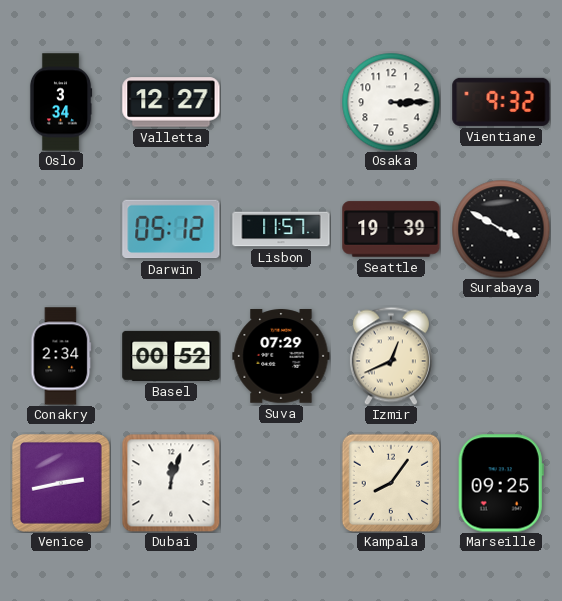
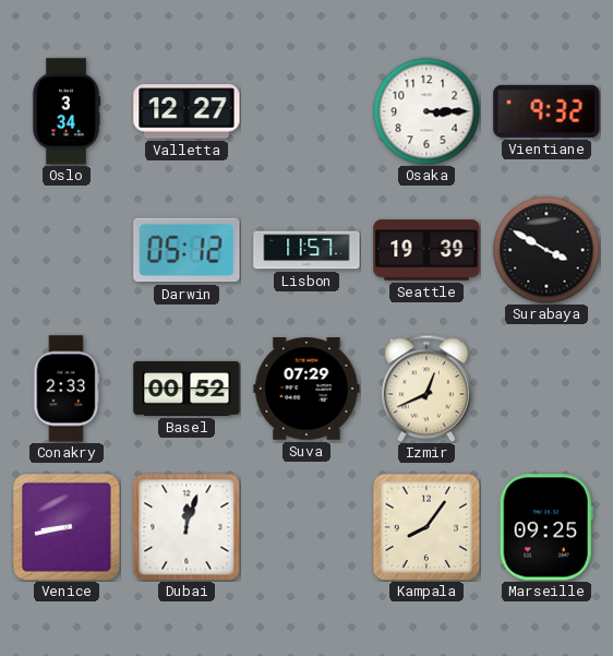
Conakry: 2:34 -> 2:33 (67, 389)
Venice: 2:43 -> 8:43 (67, 527)
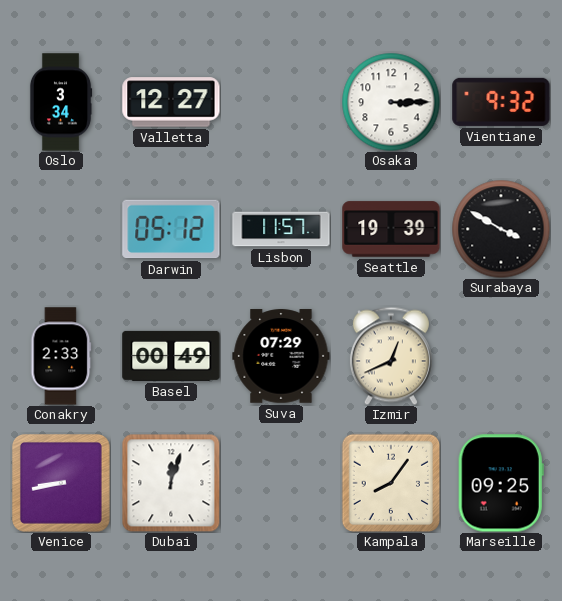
Basel: 00:52 -> 00:49 (171, 356)
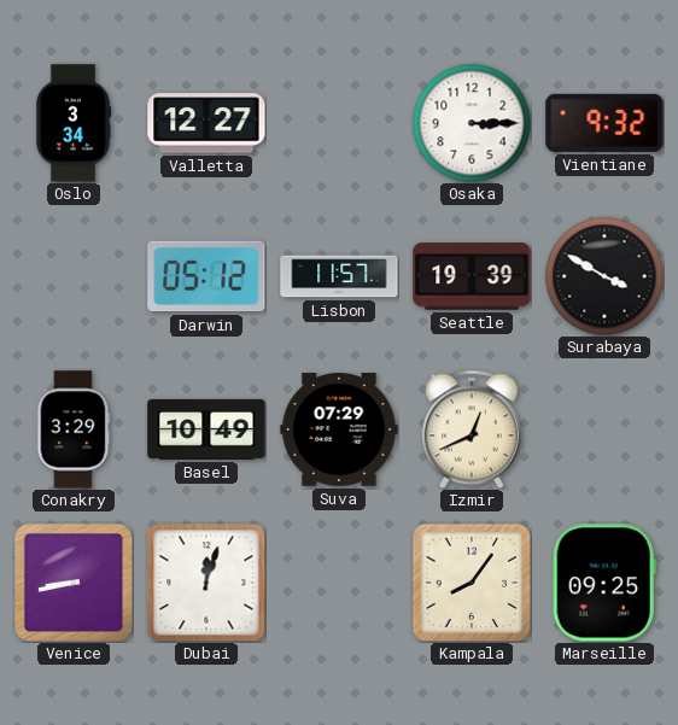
Conakry: 2:33 -> 3:29 (74, 429)
Basel: 00:49 -> 10:49 (206, 429)
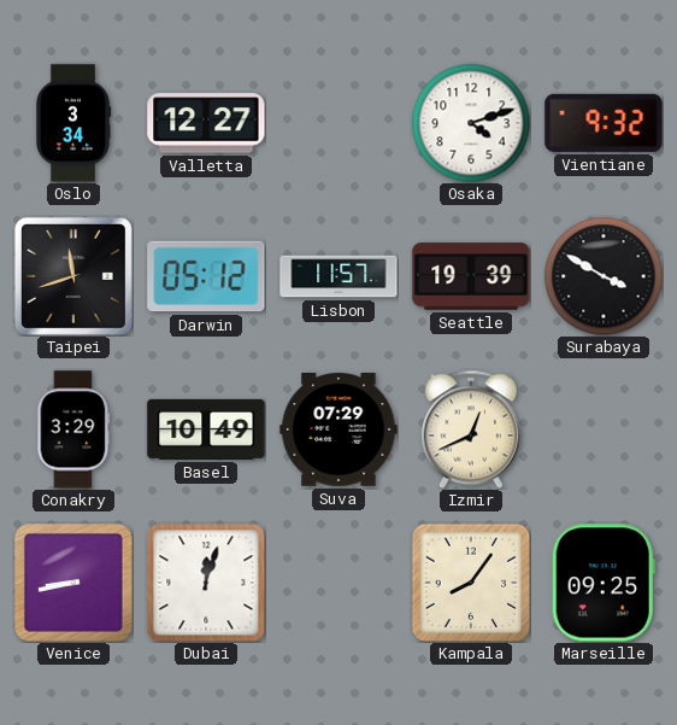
Osaka: 3:15 -> 4:12 (471, 123)
Taipei: none -> 11:42 (73, 276)
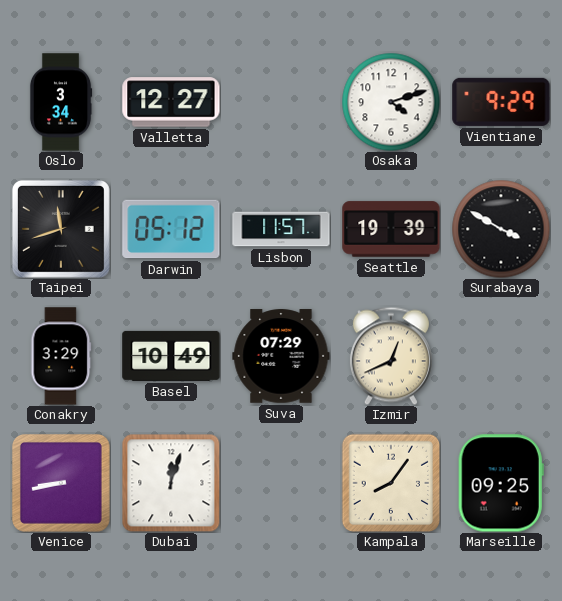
Vientiane: 9:32 -> 9:29 (501, 102)
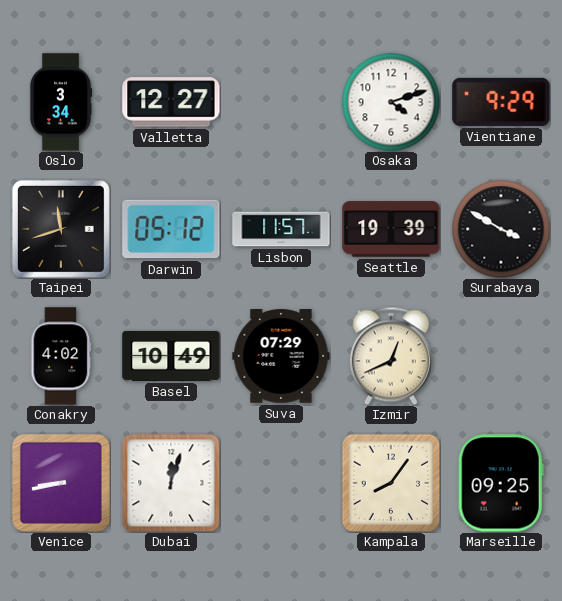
Conakry: 3:29 -> 4:02 (61, 356)
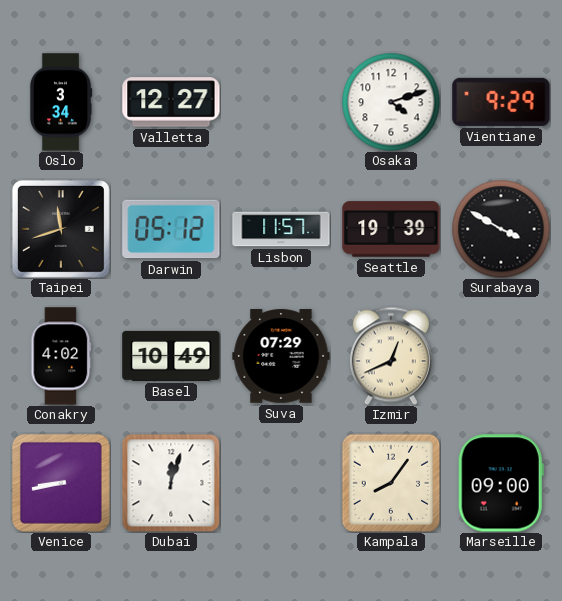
Marseille: 09:25 -> 09:00 (501, 483)
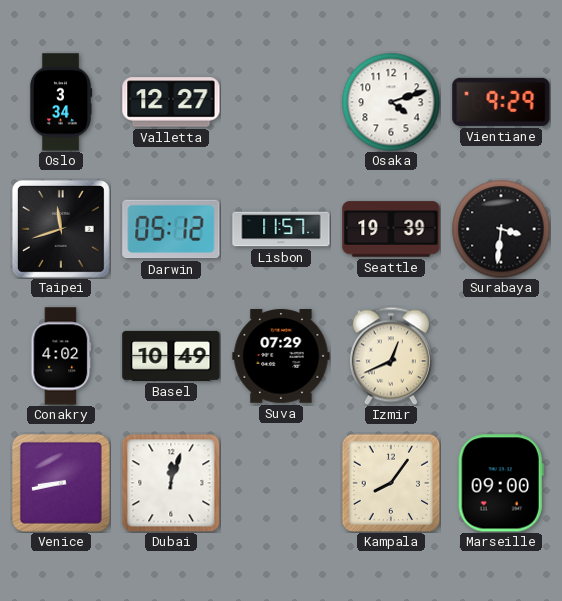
Surabaya: 3:50 -> 3:31 (501, 229)
